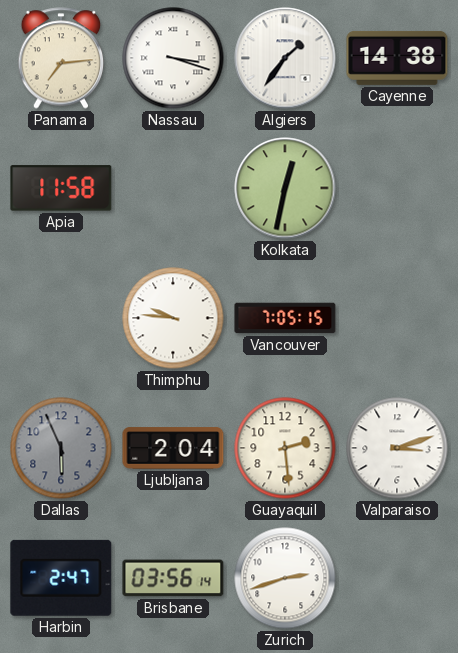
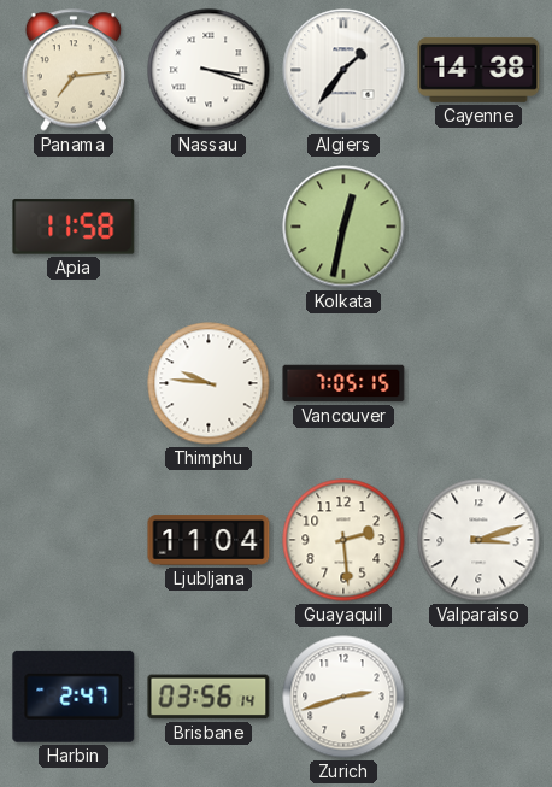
Dallas: 5:56 -> none (61, 448)
Ljubljana: 2:04 -> 11:04 (209, 540)
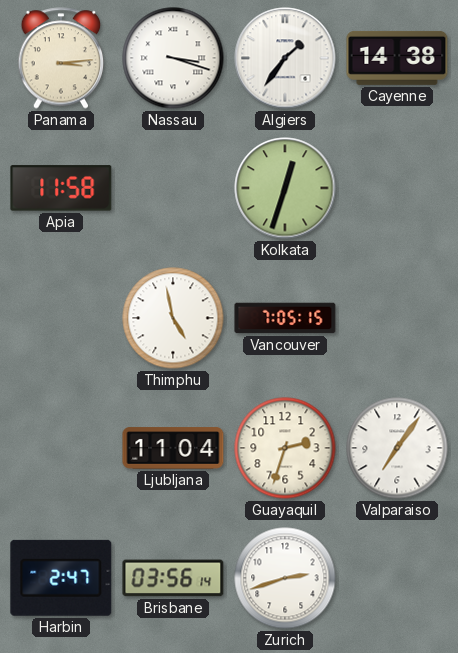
Panama: 7:14 -> 3:14 (61, 58)
Kolkata: 12:32 -> 12:33 (285, 188)
Thimphu: 9:46 -> 4:58 (173, 318)
Guayaquil: 2:29 -> 2:33 (285, 448)
Valparaiso: 3:12 -> 7:06 (397, 448)
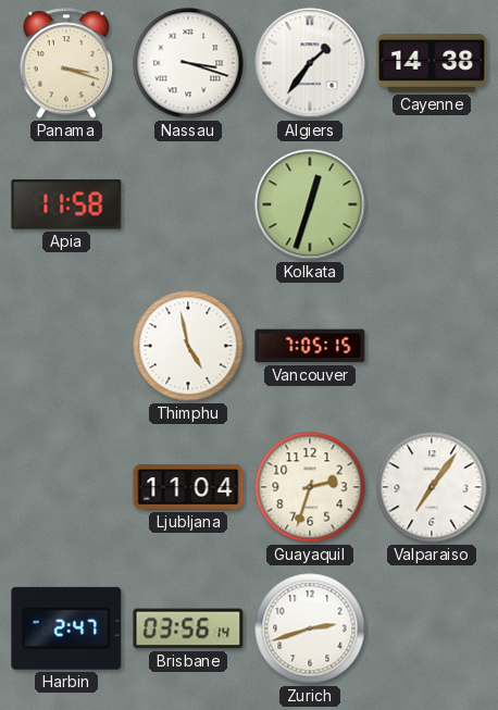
Panama: 3:14 -> 3:18 (66, 63)
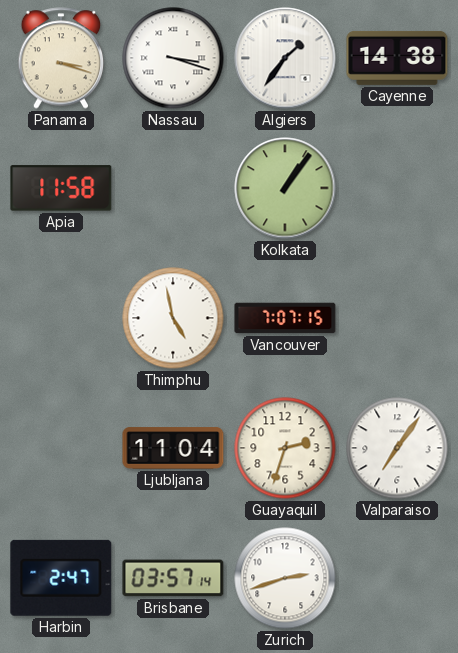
Kolkata: 12:33 -> 1:06 (285, 188)
Vancouver: 7:05 -> 7:07 (285, 318)
Brisbane: 03:56 -> 03:57 (173, 578)
